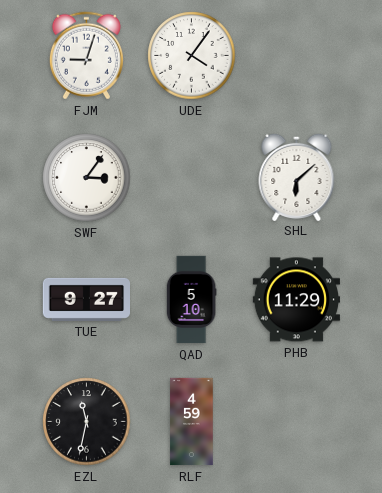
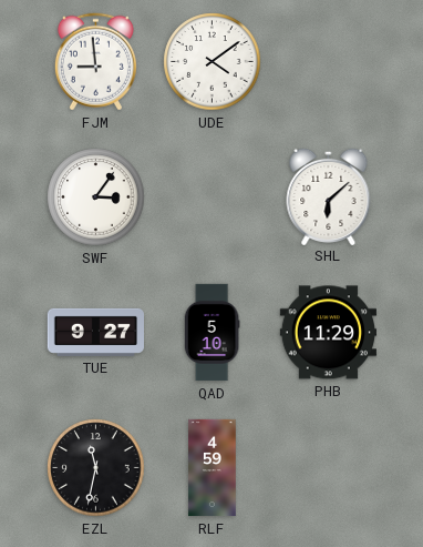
FJM: 9:03 -> 8:59 (95, 62)
UDE: 4:06 -> 4:09 (213, 62)
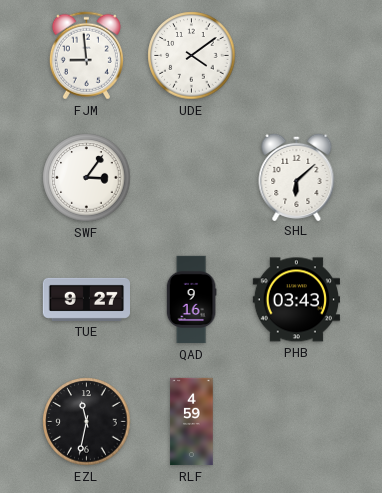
QAD: 5:10 -> 9:16 (191, 300)
PHB: 11:29 -> 03:43 (296, 300)
